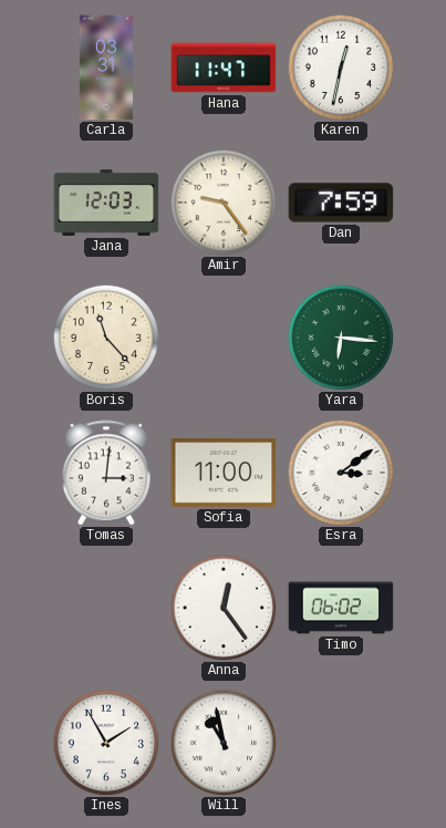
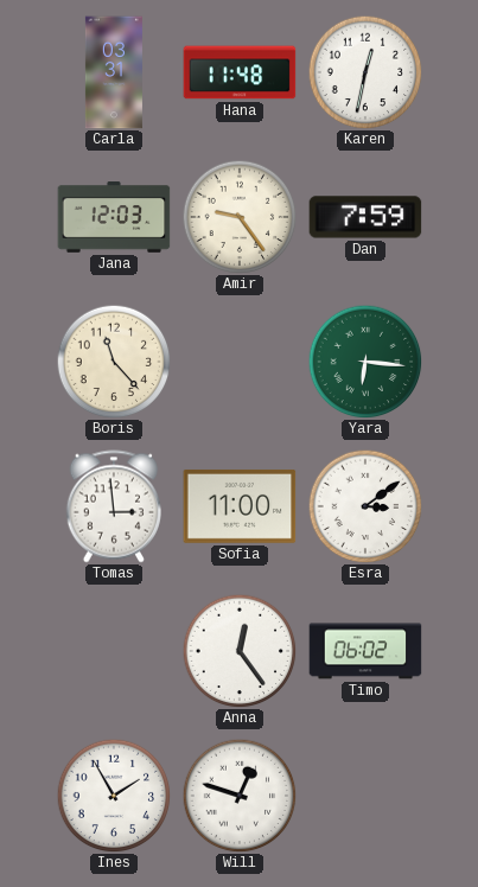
Hana: 11:47 -> 11:48 (240, 72)
Tomas: 3:01 -> 2:59 (114, 506)
Will: 10:58 -> 12:48 (240, 796)
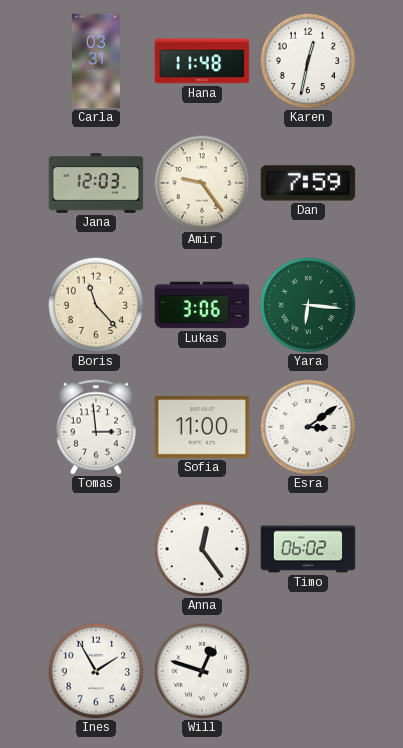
Lukas: none -> 3:06 (202, 305)
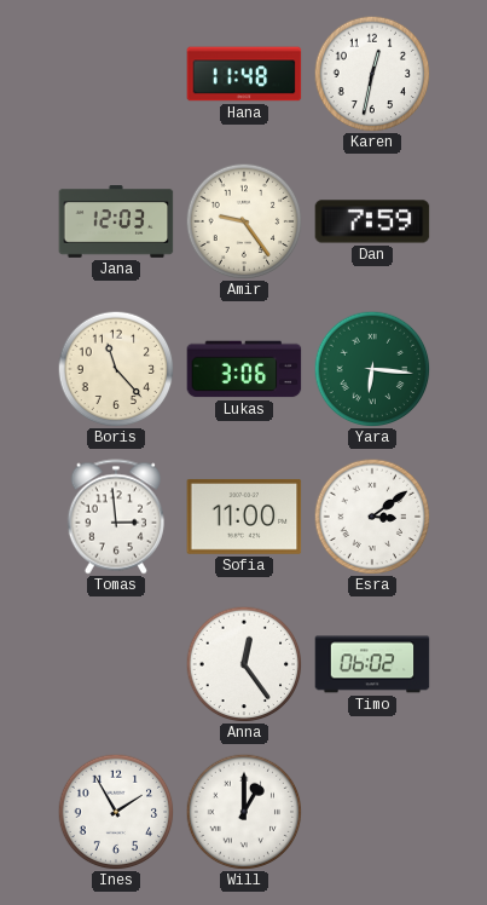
Carla: 03:31 -> none (96, 61)
Will: 12:48 -> 1:00 (244, 812)
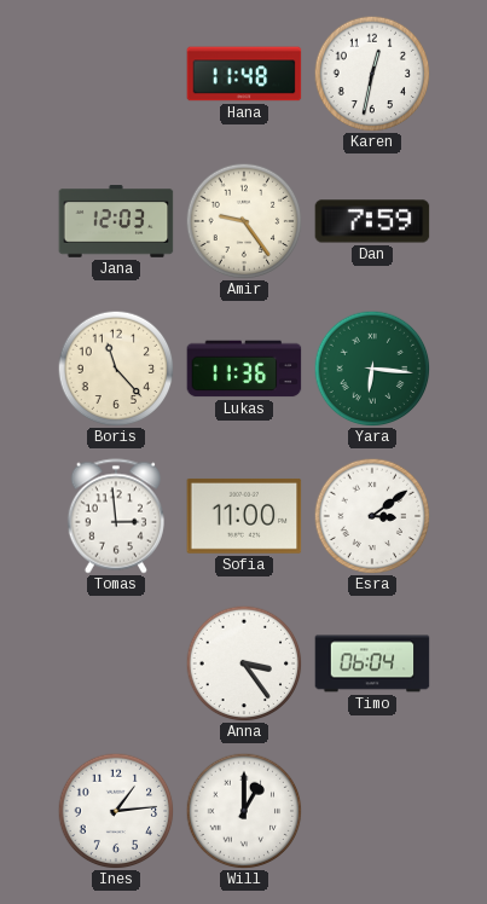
Lukas: 3:06 -> 11:36 (244, 369)
Anna: 12:24 -> 3:24 (244, 663)
Timo: 06:02 -> 06:04 (372, 663)
Ines: 1:55 -> 1:14 (116, 811)
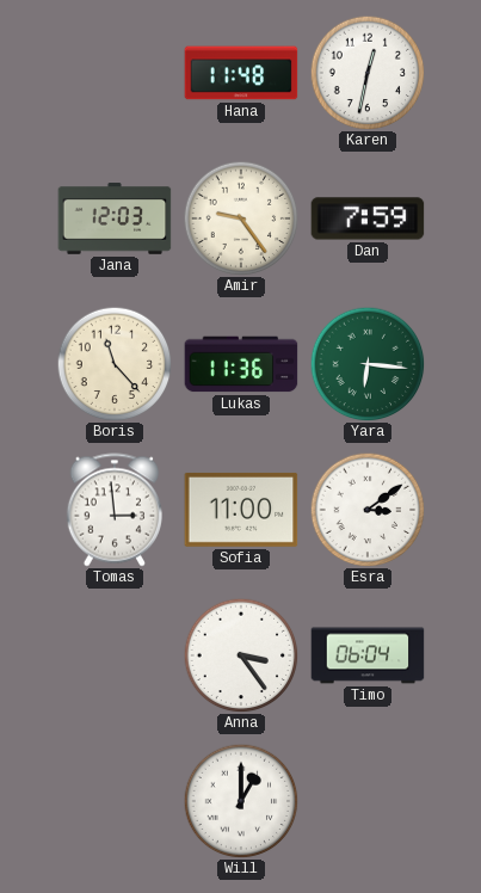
Ines: 1:14 -> none (116, 811)
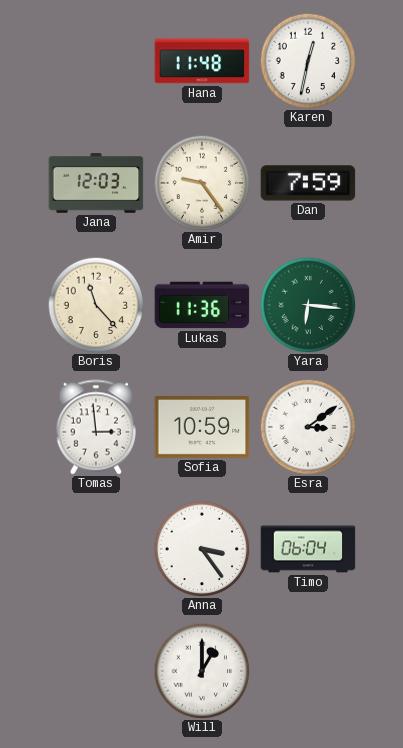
Sofia: 11:00 -> 10:59 (202, 427)
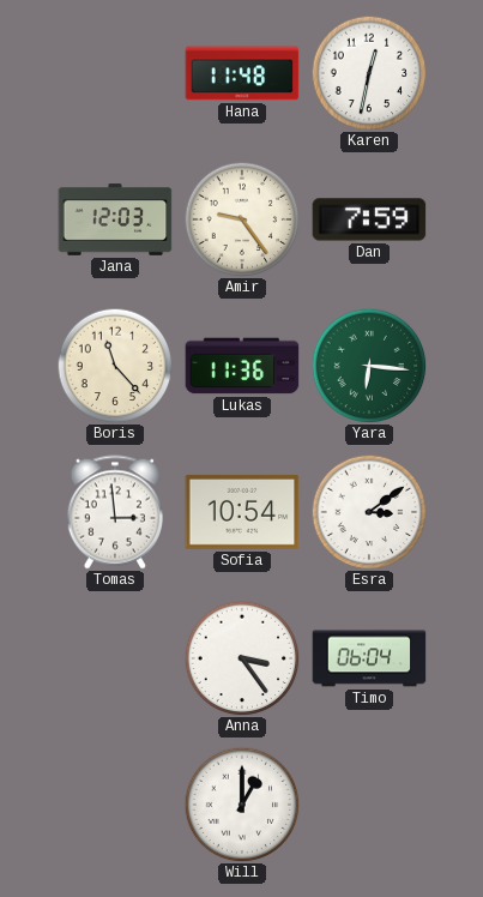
Sofia: 10:59 -> 10:54 (242, 512)
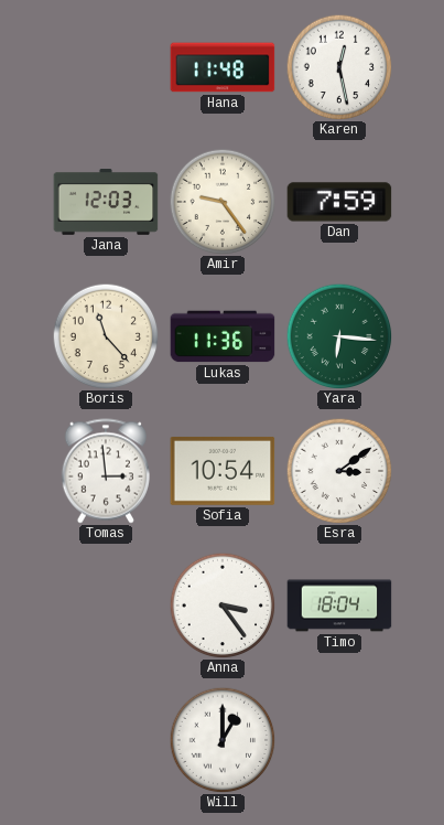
Karen: 12:32 -> 12:28 (339, 67)
Timo: 06:04 -> 18:04 (339, 606)
